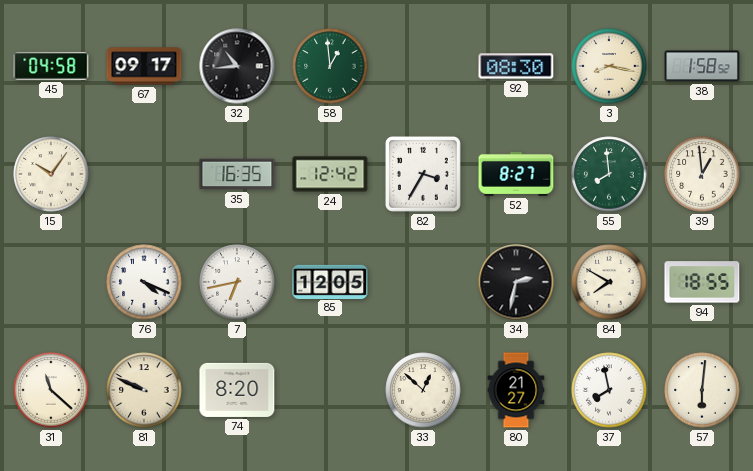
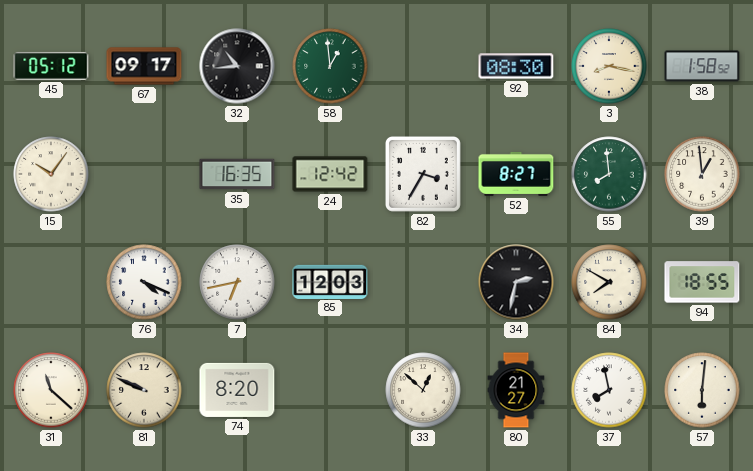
45: 04:58 -> 05:12 (51, 66)
85: 12:05 -> 12:03 (330, 281)
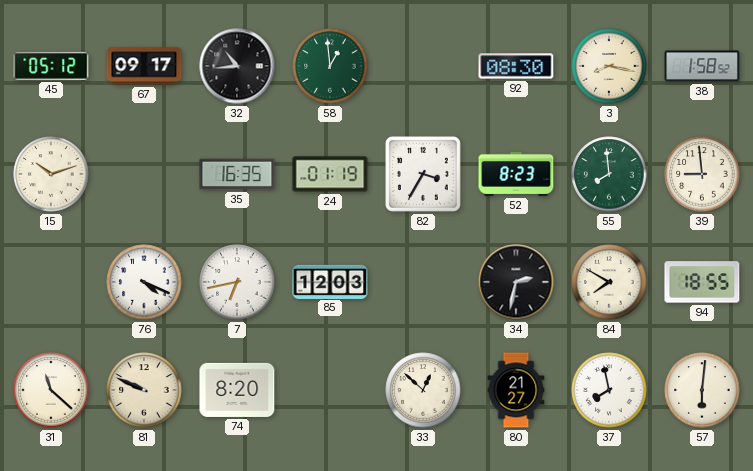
15: 10:06 -> 10:12 (51, 174)
24: 12:42 -> 01:19 (330, 174)
52: 8:27 -> 8:23 (516, 174)
39: 12:59 -> 8:59 (702, 174)
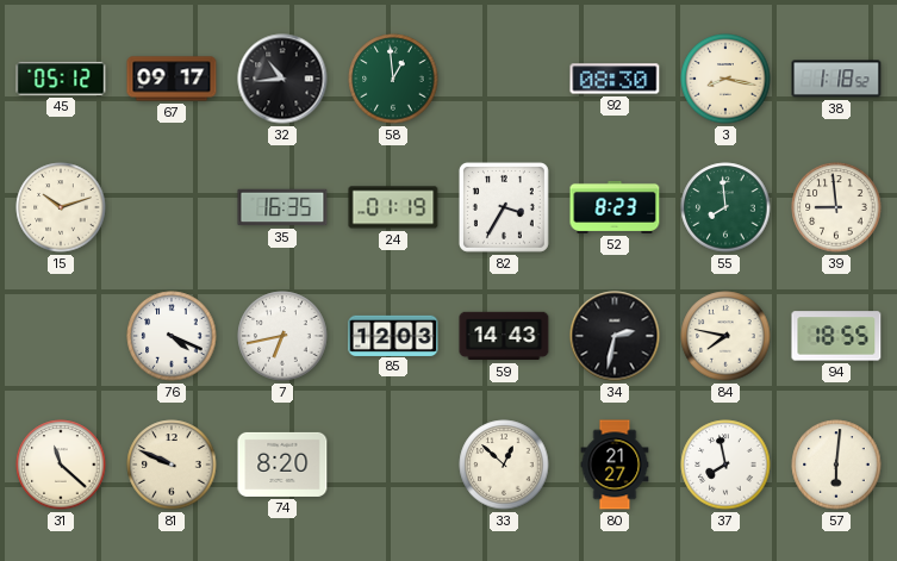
38: 1:58 -> 1:18 (836, 79)
59: none -> 14:43 (504, 336)
84: 7:50 -> 7:47 (725, 336)
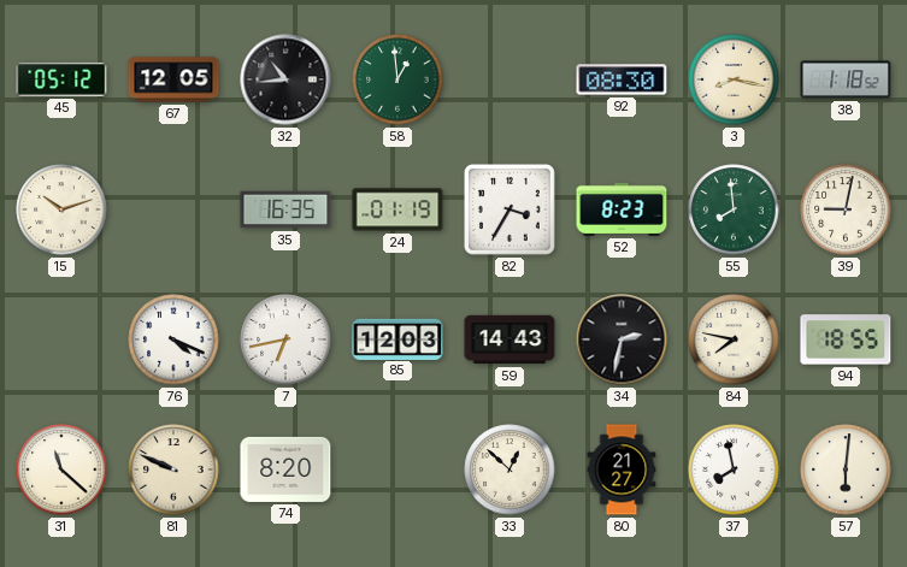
67: 09:17 -> 12:05 (173, 79)
39: 8:59 -> 9:02 (846, 209)
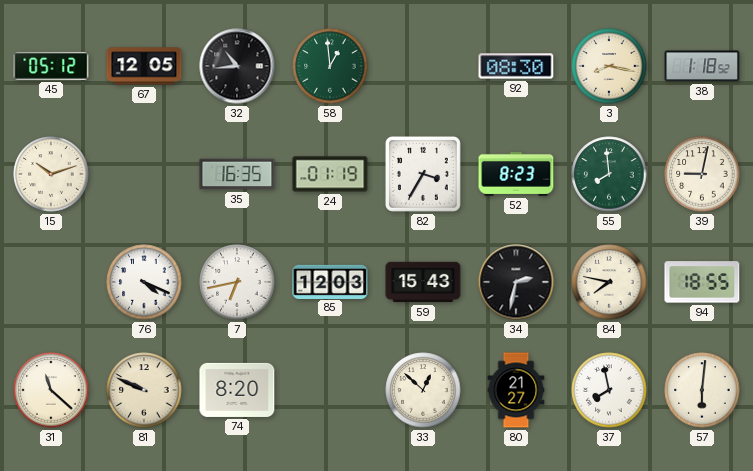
59: 14:43 -> 15:43 (423, 282)
